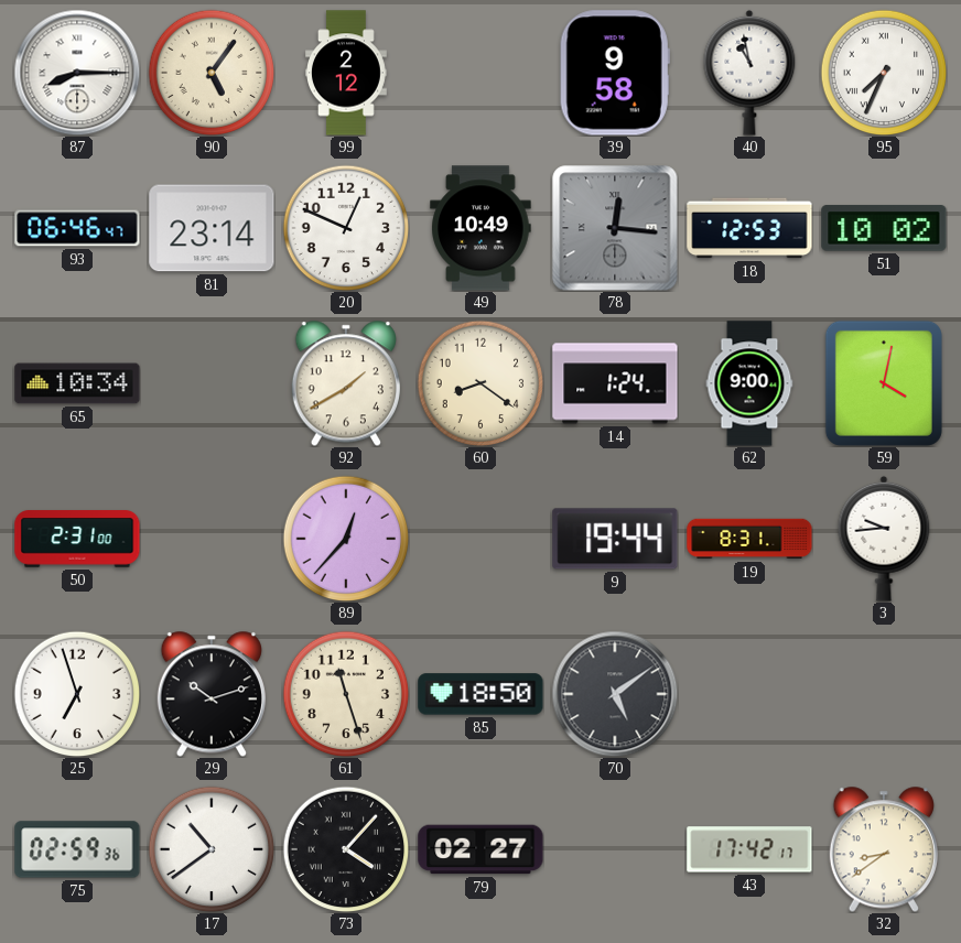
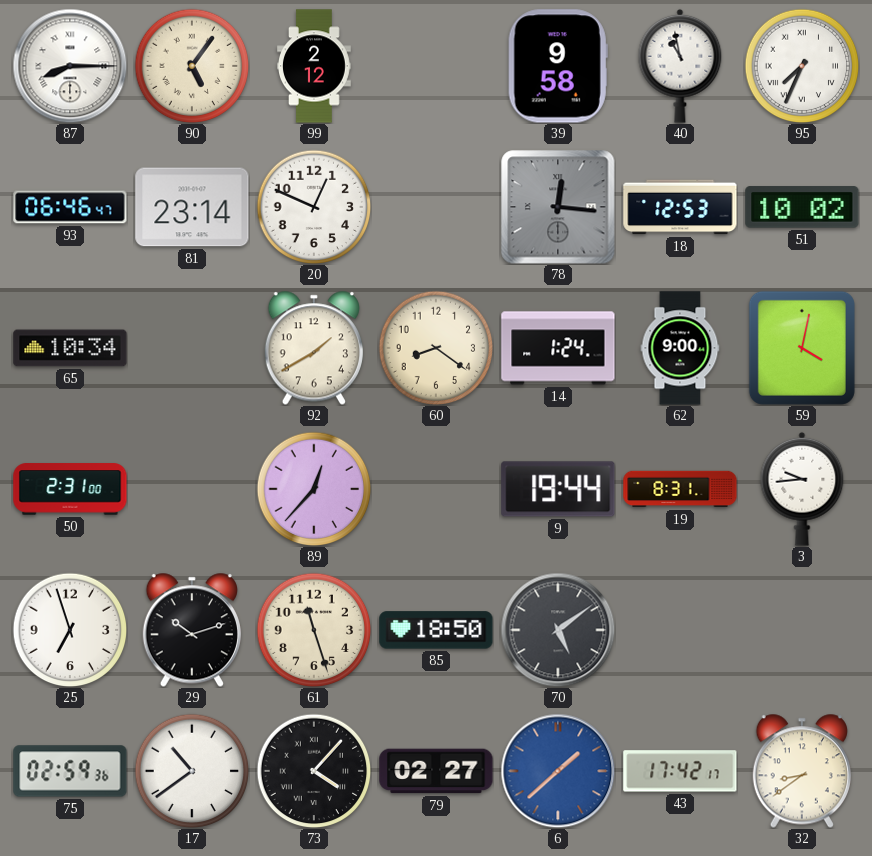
49: 10:49 -> none (480, 228)
6: none -> 1:38 (558, 771)
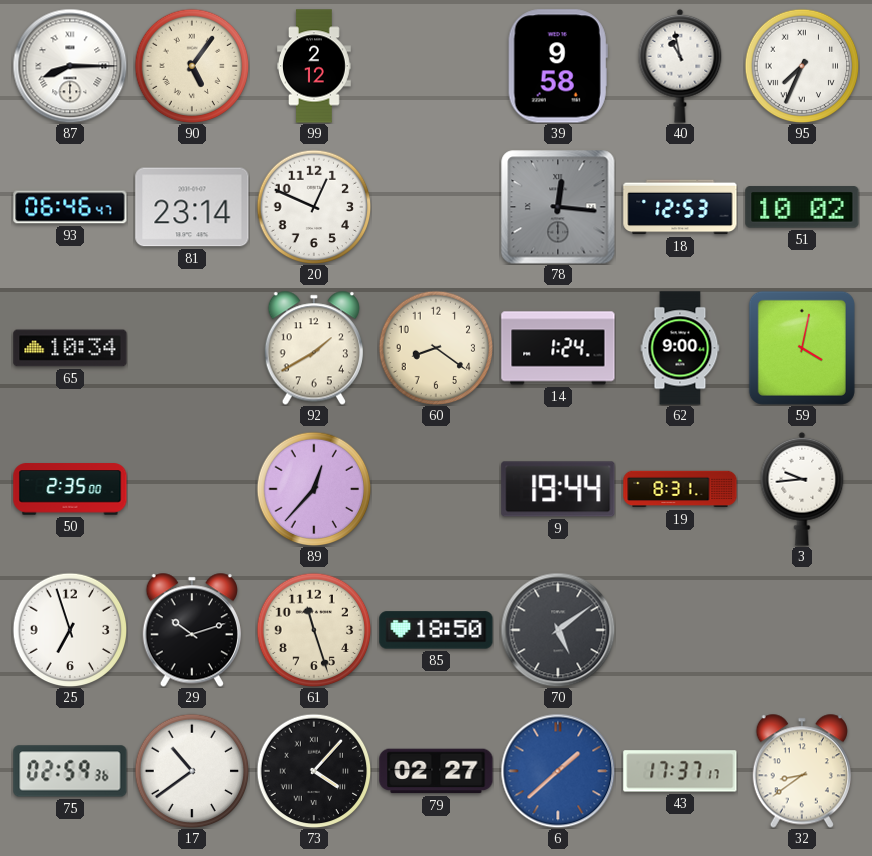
50: 2:31 -> 2:35 (70, 489)
43: 17:42 -> 17:37 (680, 771)
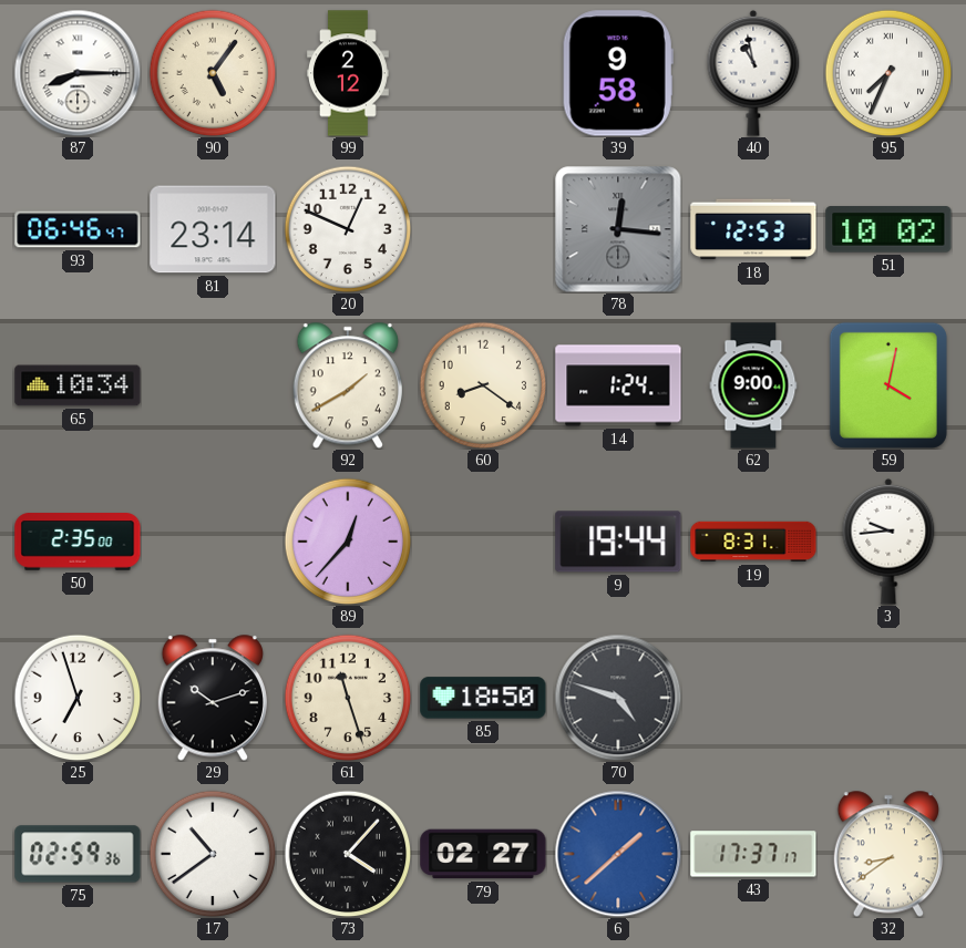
70: 5:09 -> 4:48 (618, 698)
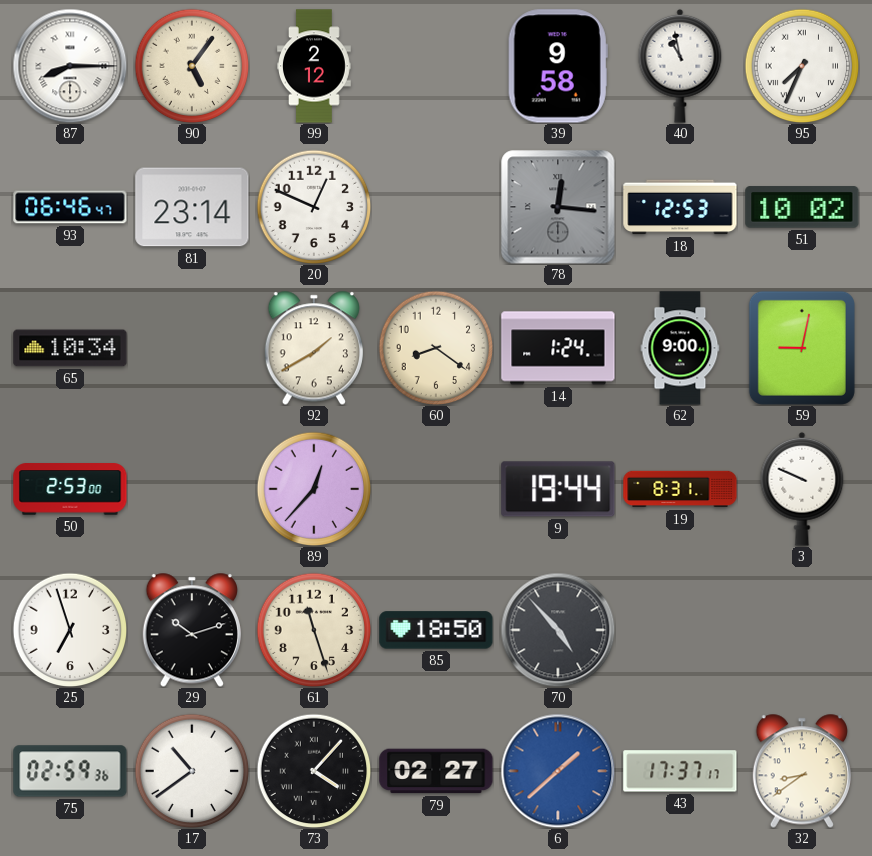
59: 4:02 -> 9:02 (802, 348)
50: 2:35 -> 2:53 (70, 489)
3: 9:44 -> 9:49 (802, 489)
70: 4:48 -> 4:53 (558, 630)
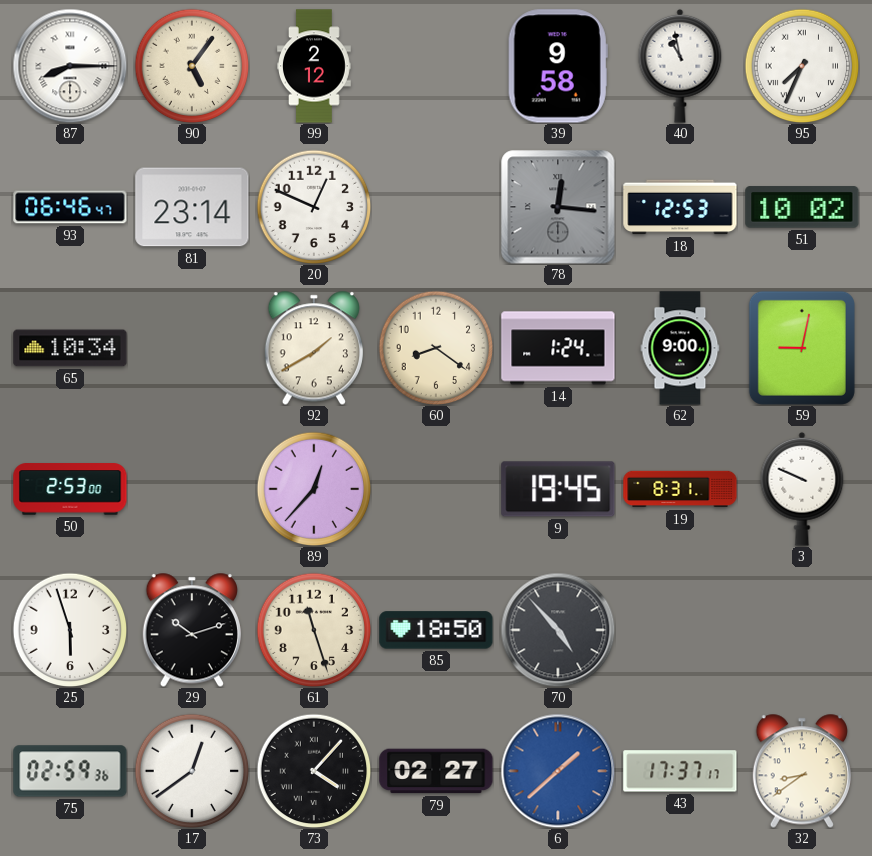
9: 19:44 -> 19:45 (558, 489)
25: 6:57 -> 5:57 (70, 630)
17: 10:39 -> 12:39 (192, 771)
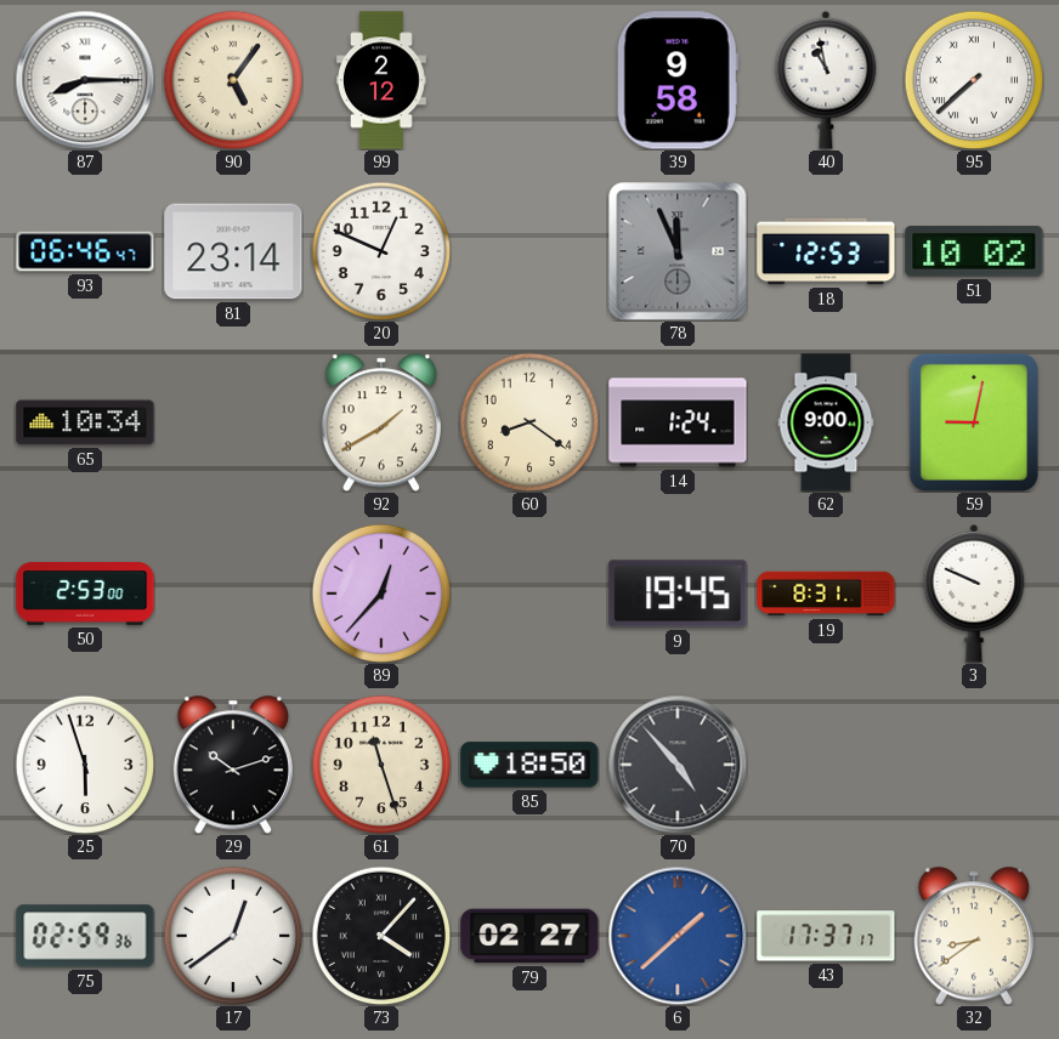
95: 7:34 -> 7:38 (974, 80)
78: 12:16 -> 11:56 (678, 251)
